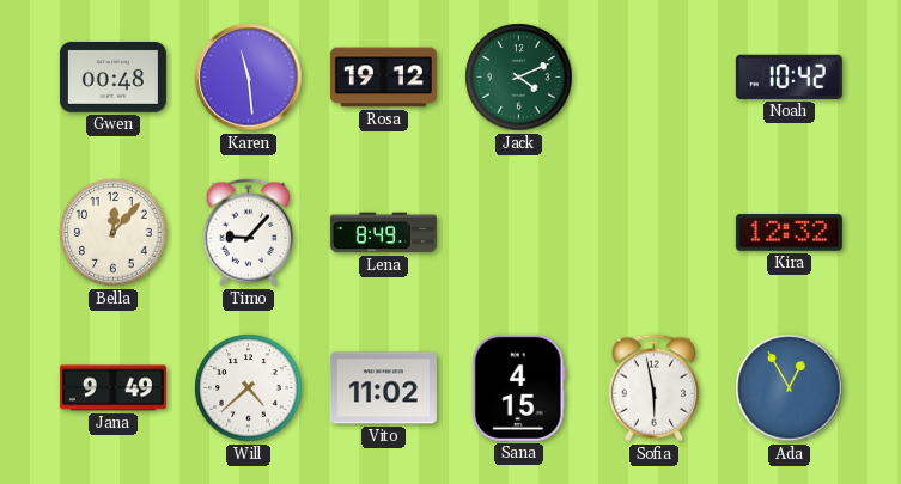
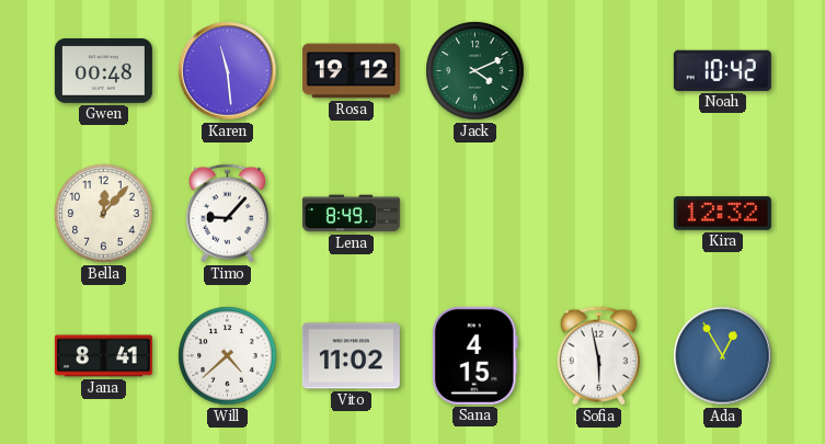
Jana: 9:49 -> 8:41 (103, 356)
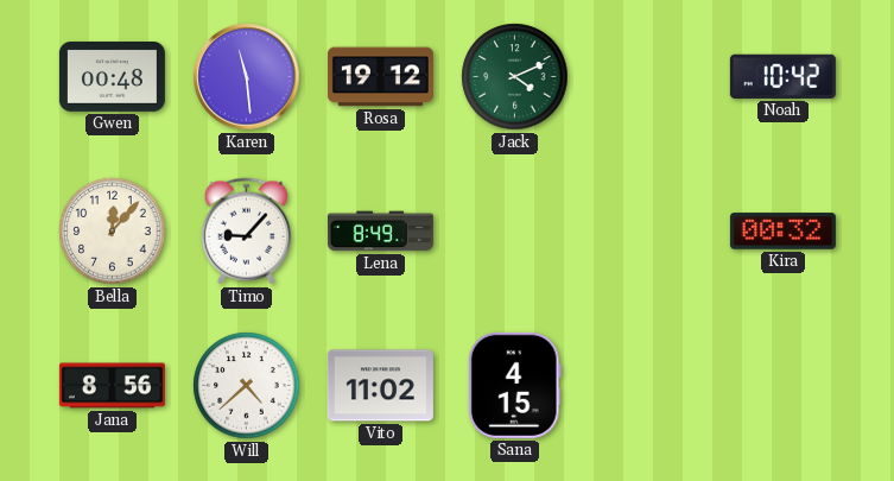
Kira: 12:32 -> 00:32 (782, 232)
Jana: 8:41 -> 8:56 (112, 386)
Sofia: 5:58 -> none (598, 356)
Ada: 12:55 -> none (723, 356)
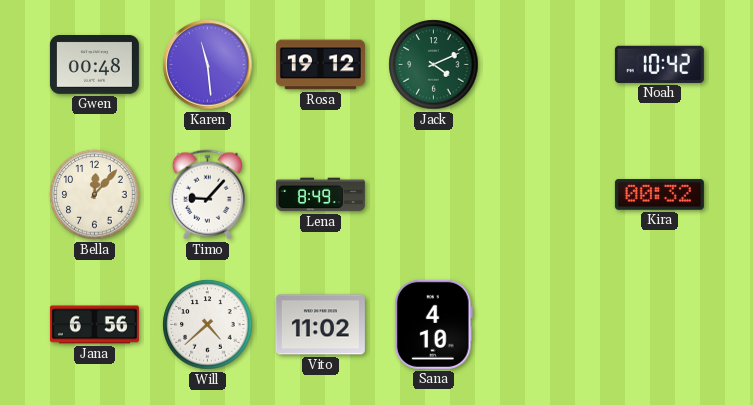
Jana: 8:56 -> 6:56 (94, 325)
Sana: 4:15 -> 4:10 (433, 324)
